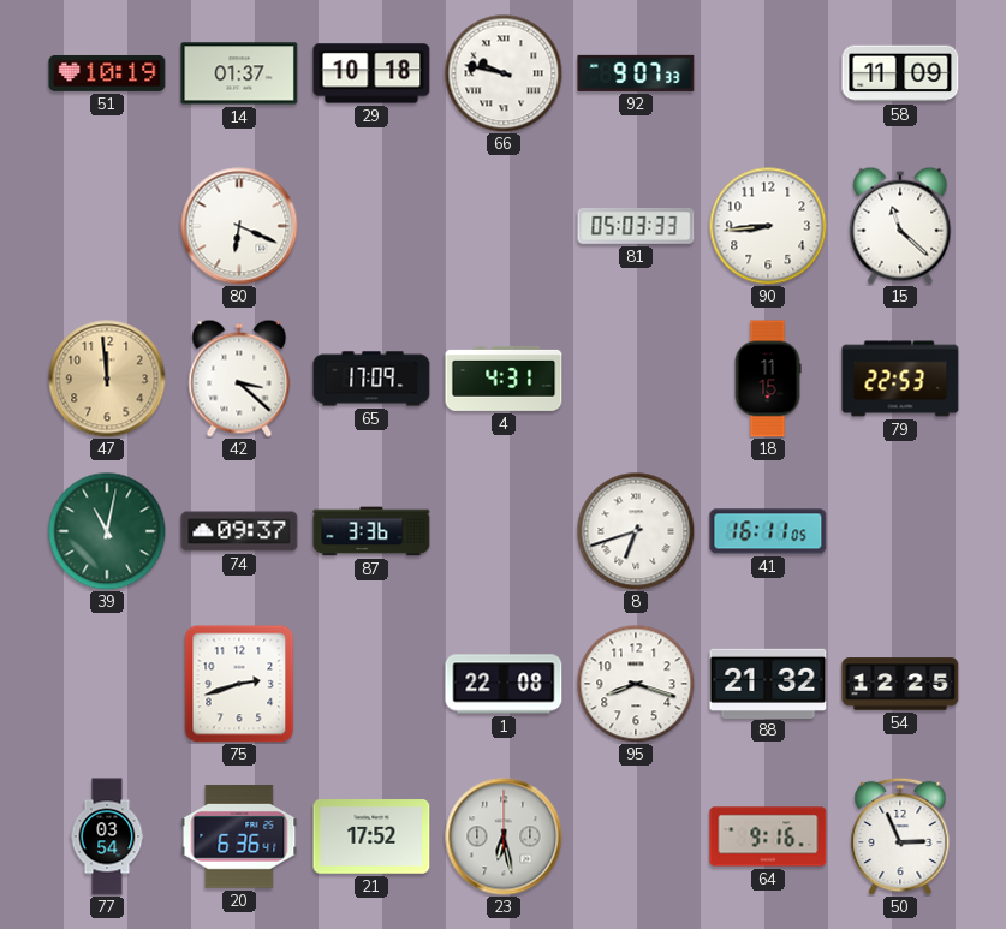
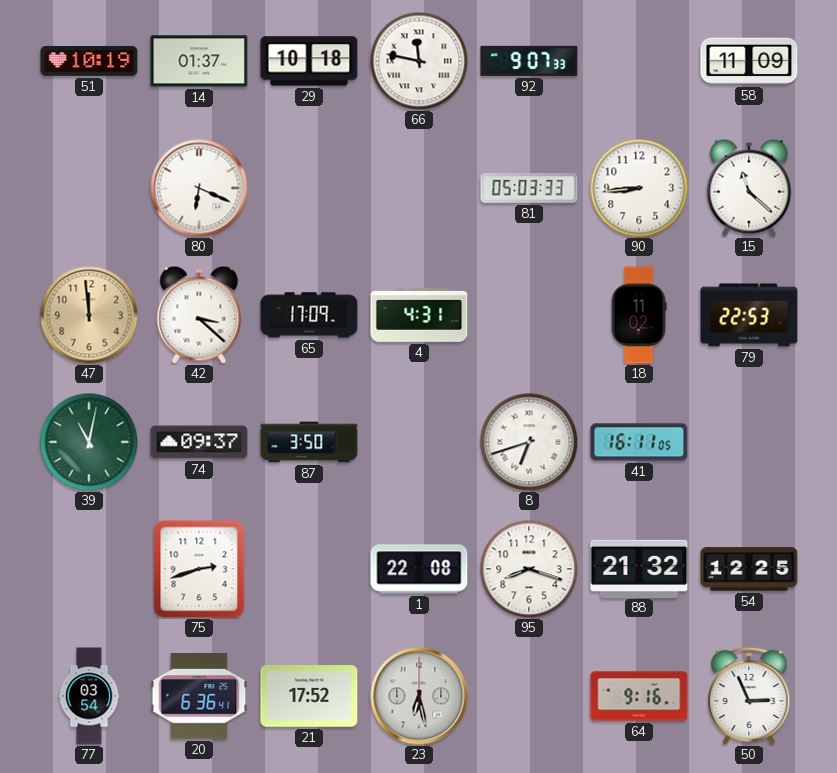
66: 9:47 -> 11:47 (419, 61)
18: 11:15 -> 11:02 (639, 315)
87: 3:36 -> 3:50 (309, 442)
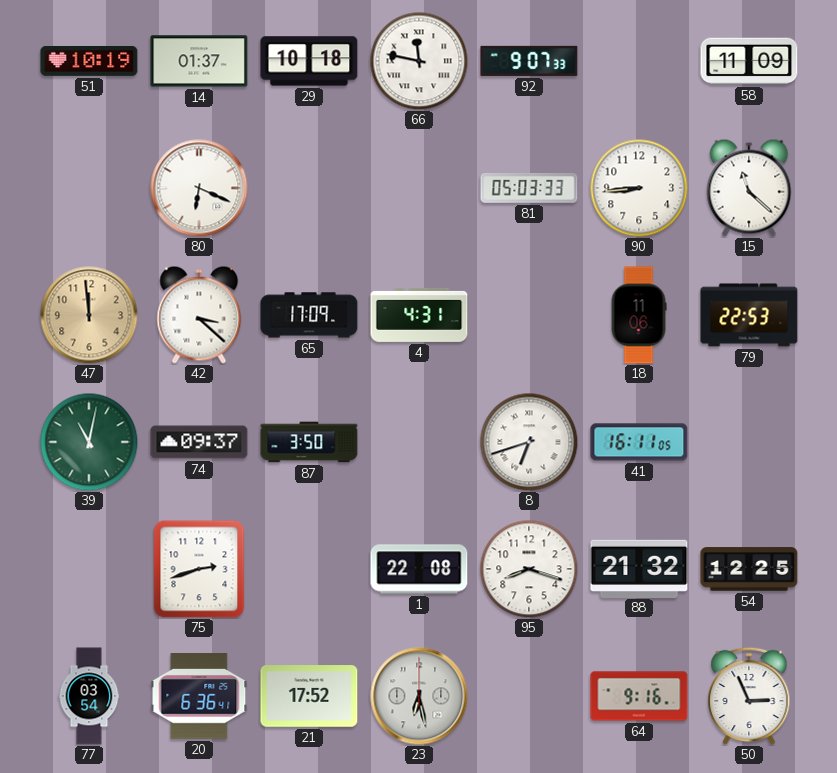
18: 11:02 -> 11:06 (639, 315)
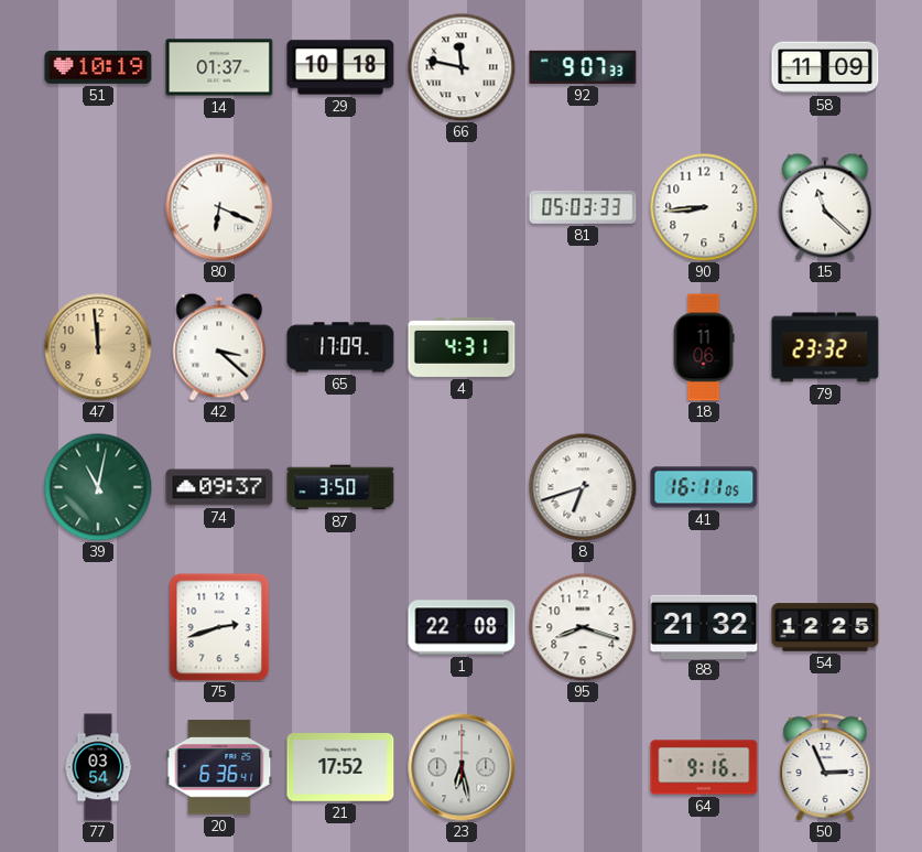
79: 22:53 -> 23:32 (825, 347)
